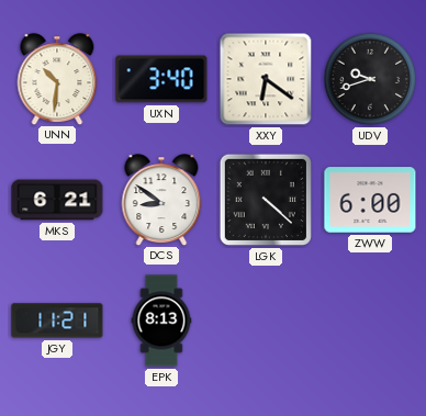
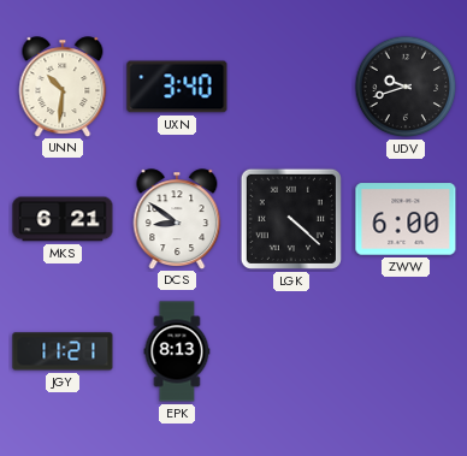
XXY: 6:21 -> none (266, 79)
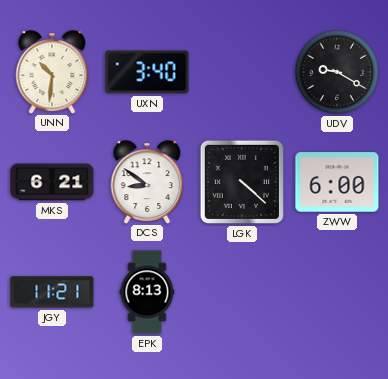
UDV: 9:42 -> 9:20 (337, 72)
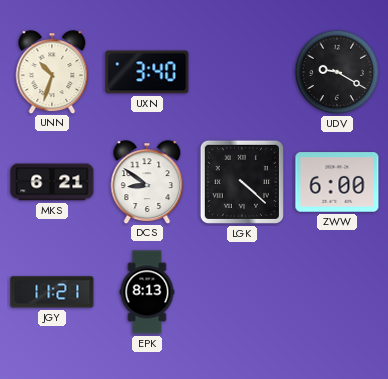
UNN: 10:31 -> 10:33 (52, 72)
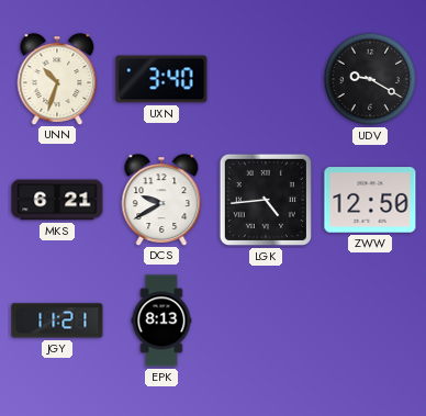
DCS: 8:51 -> 9:40 (161, 200)
LGK: 4:22 -> 4:44 (266, 200)
ZWW: 6:00 -> 12:50 (370, 200)
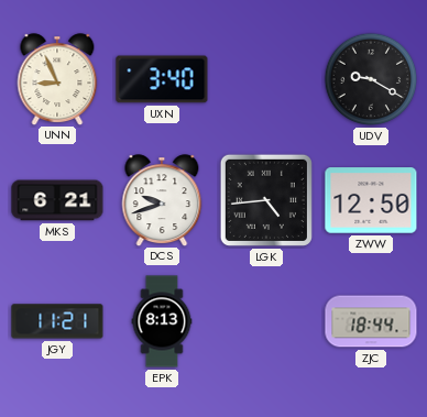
UNN: 10:33 -> 8:56 (57, 79)
DCS: 9:40 -> 9:42 (162, 200)
ZJC: none -> 18:44 (371, 321)
